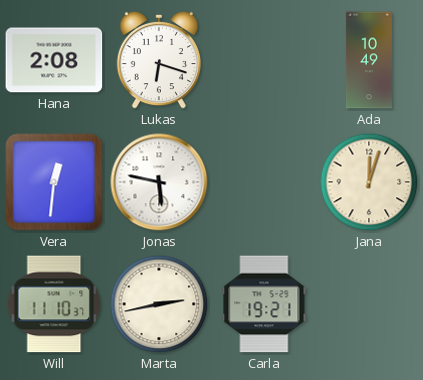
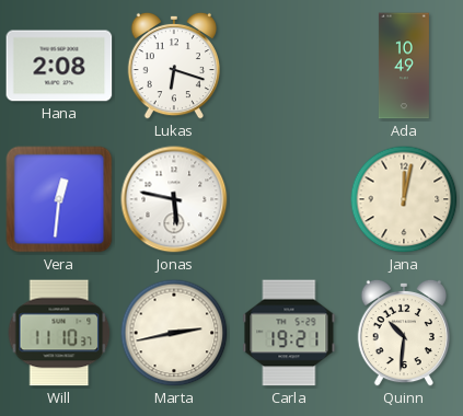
Jana: 12:03 -> 12:02 (404, 199)
Quinn: none -> 10:31 (403, 333)
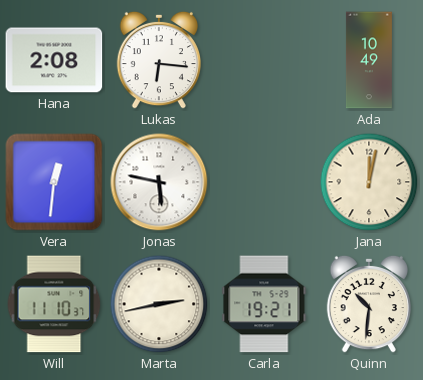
Lukas: 6:18 -> 6:16 (158, 60)
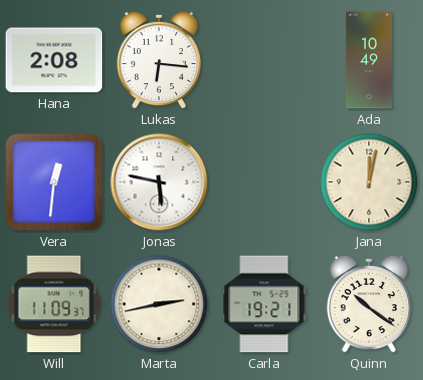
Will: 11:10 -> 11:09 (54, 304)
Quinn: 10:31 -> 10:21 (368, 304)
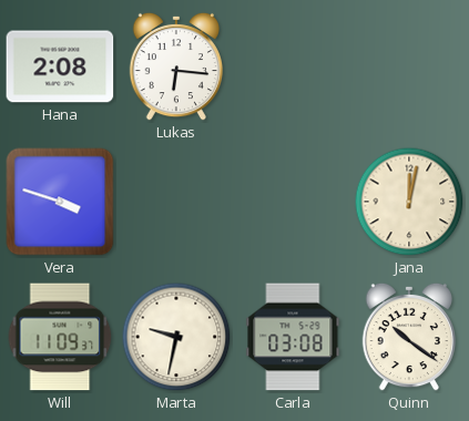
Ada: 10:49 -> none (369, 60)
Vera: 12:31 -> 3:48 (60, 202)
Jonas: 5:47 -> none (159, 182)
Marta: 2:43 -> 9:32 (176, 337)
Carla: 19:21 -> 03:08 (293, 337)
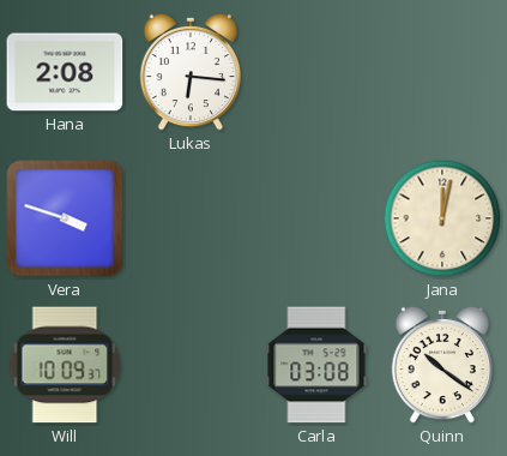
Will: 11:09 -> 10:09 (65, 365)
Marta: 9:32 -> none (176, 337)
